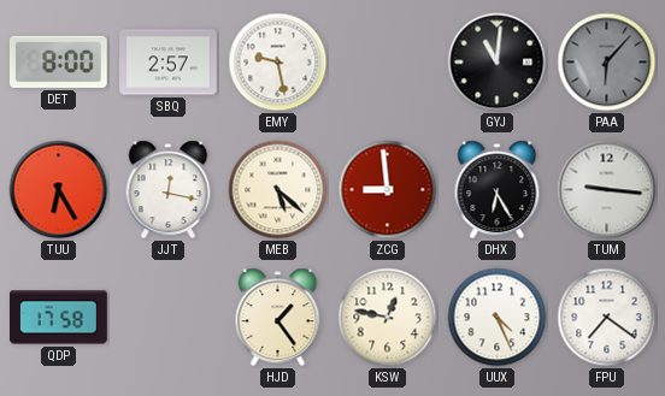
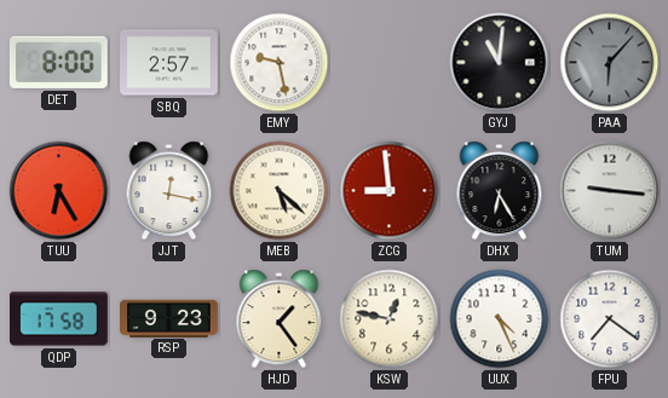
RSP: none -> 9:23 (169, 318)
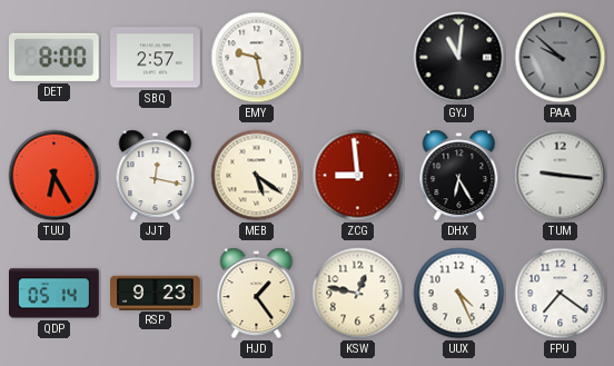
PAA: 6:07 -> 9:52 (561, 58)
MEB: 5:22 -> 5:21 (257, 176)
QDP: 17:58 -> 05:14 (55, 294)
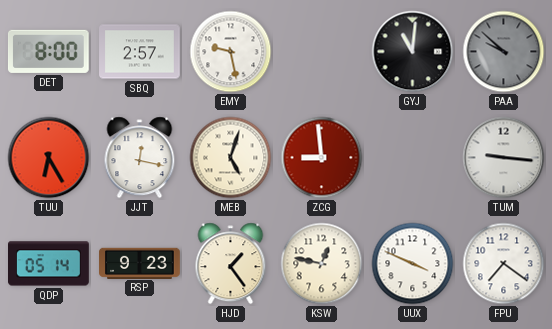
MEB: 5:21 -> 5:03 (231, 158)
DHX: 6:25 -> none (459, 176)
UUX: 4:26 -> 3:49 (413, 264)
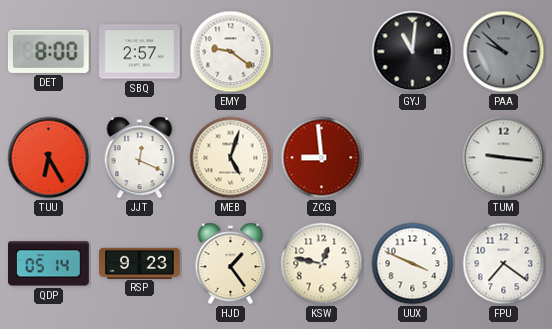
EMY: 9:28 -> 9:21 (231, 52)
JJT: 12:17 -> 12:19 (140, 158)
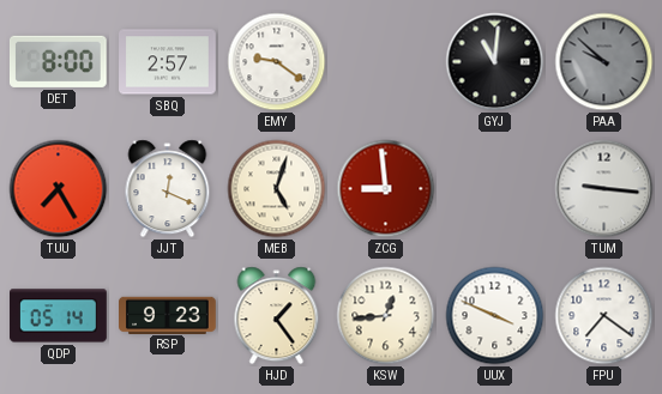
TUU: 6:25 -> 7:25 (59, 189)
KSW: 12:47 -> 12:44 (386, 316)
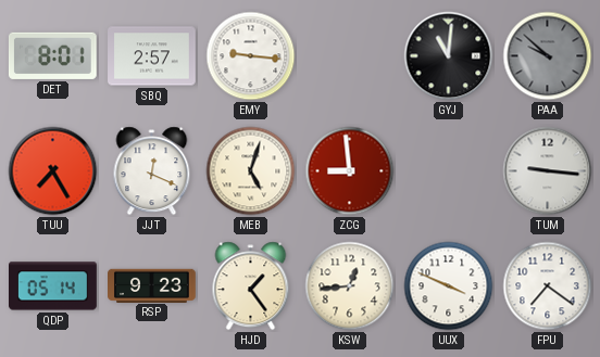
DET: 8:00 -> 8:01 (52, 55)
EMY: 9:21 -> 9:16 (251, 56)
